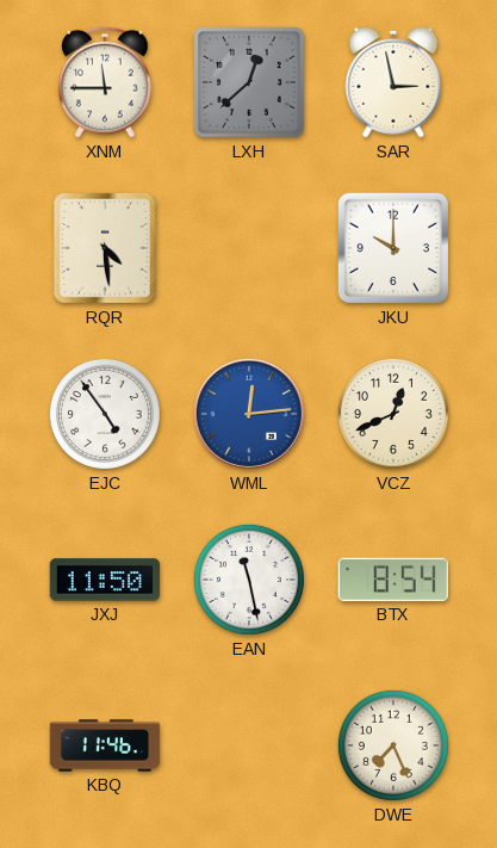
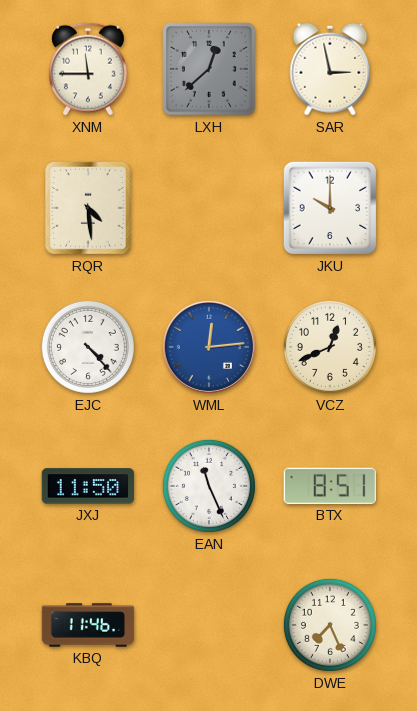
EJC: 4:54 -> 4:23 (88, 347)
EAN: 11:28 -> 11:26 (209, 486)
BTX: 8:54 -> 8:51 (330, 486)
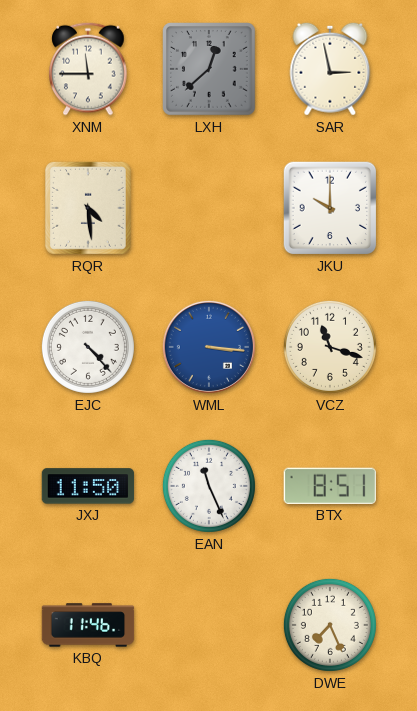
WML: 12:14 -> 3:16 (209, 347)
VCZ: 12:41 -> 11:18 (330, 347)
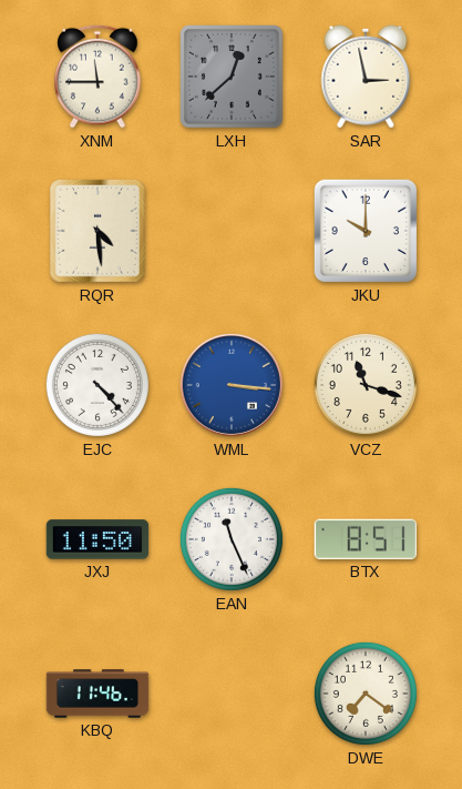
DWE: 7:26 -> 7:21 (366, 694)
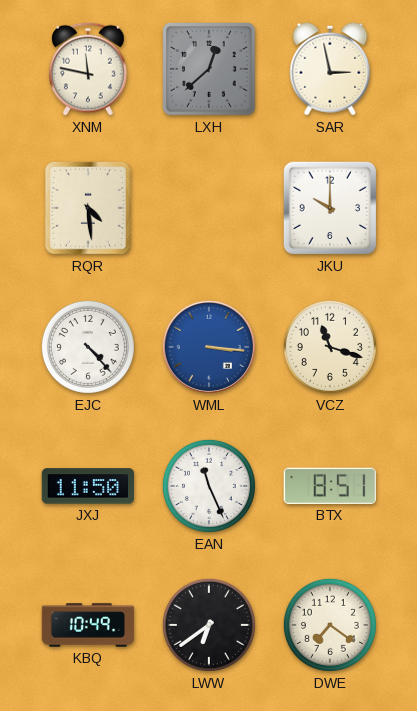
XNM: 11:45 -> 11:47 (88, 69)
KBQ: 11:46 -> 10:49 (88, 625)
LWW: none -> 6:39 (209, 625)
